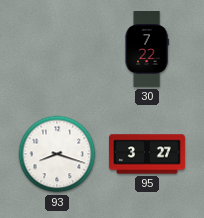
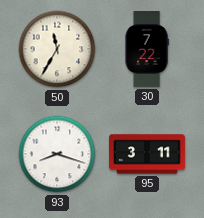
50: none -> 11:35 (57, 49)
95: 3:27 -> 3:11 (148, 154)
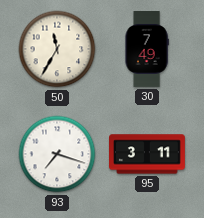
30: 7:22 -> 7:49 (147, 50)
93: 8:18 -> 7:18 (57, 154)
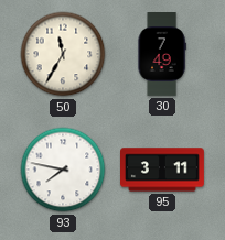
93: 7:18 -> 7:47 (63, 170)
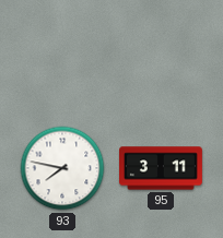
50: 11:35 -> none (63, 54)
30: 7:49 -> none (162, 55)
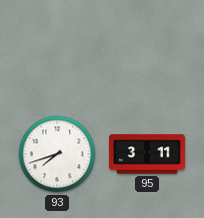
93: 7:47 -> 7:42 (57, 154)
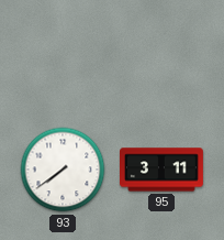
93: 7:42 -> 7:39 (63, 170)
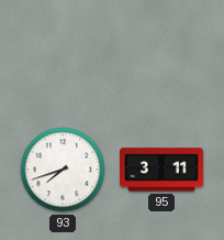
93: 7:39 -> 7:42 (63, 170)
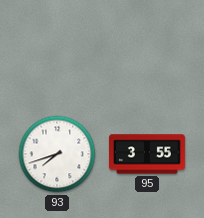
95: 3:11 -> 3:55 (148, 154)
